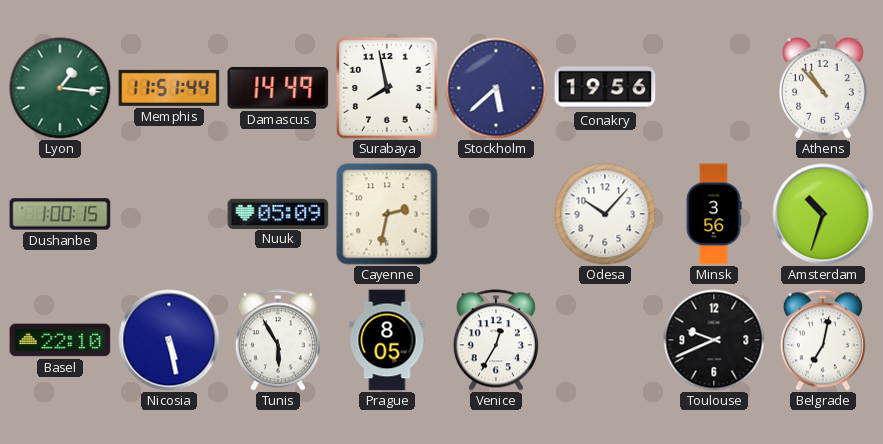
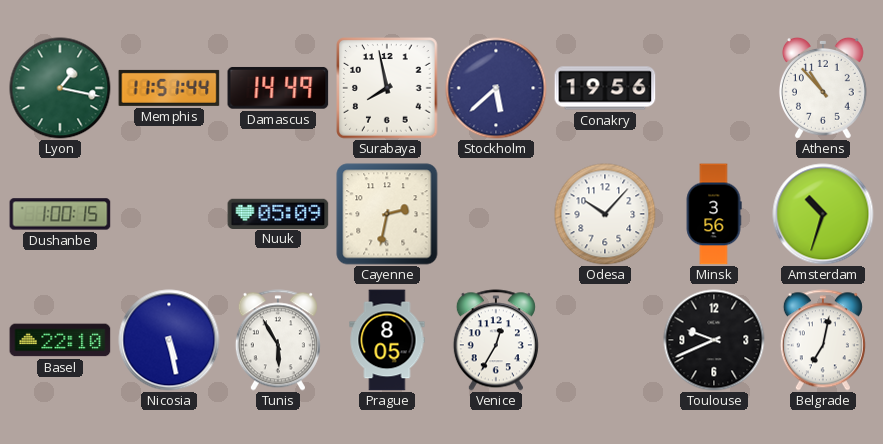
Lyon: 1:16 -> 1:17 (60, 88)
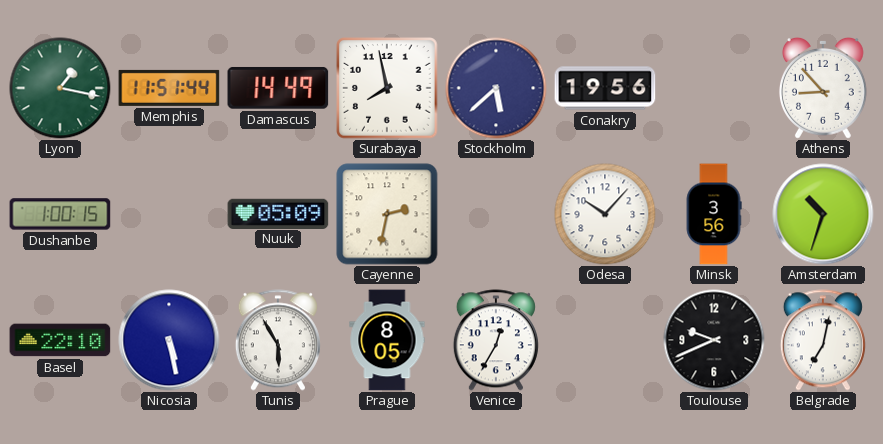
Athens: 10:53 -> 8:53 (823, 88)
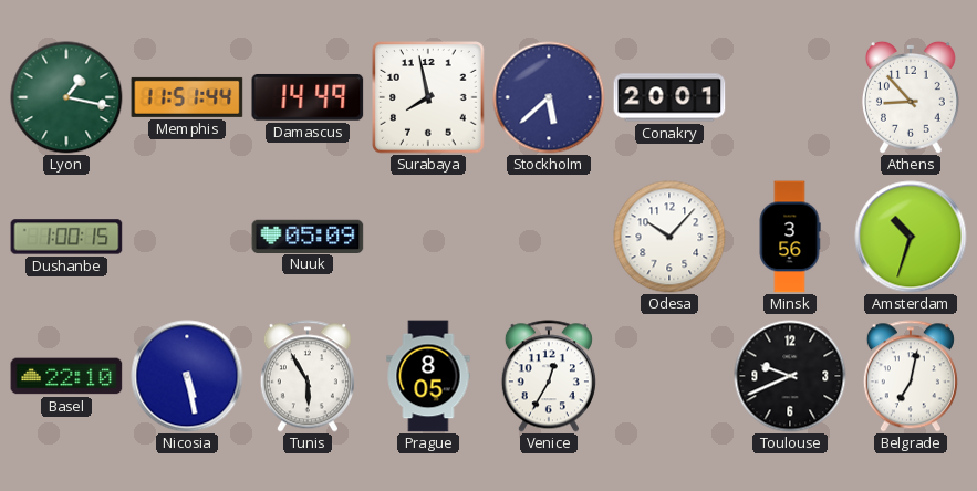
Conakry: 19:56 -> 20:01 (669, 97)
Cayenne: 2:32 -> none (387, 214)
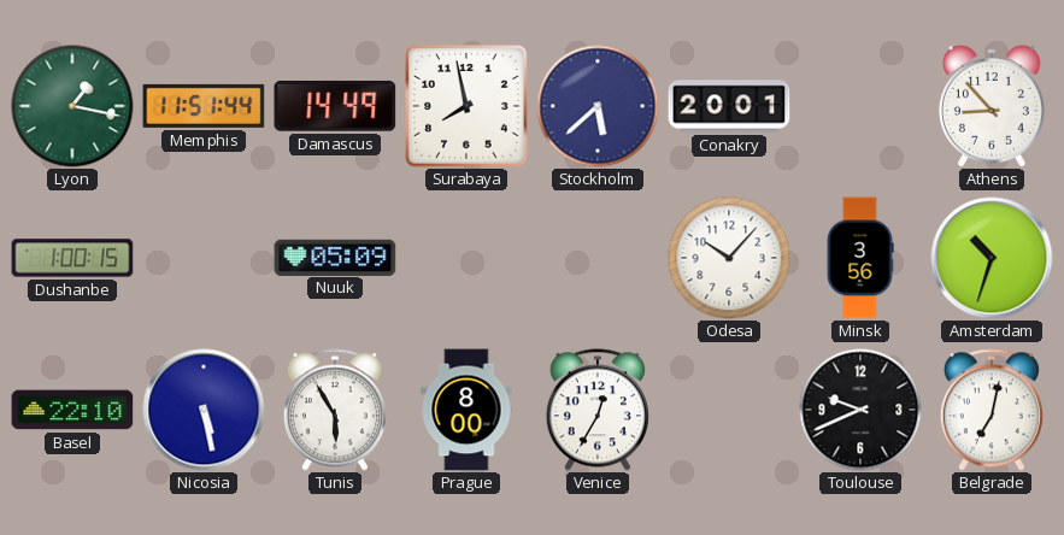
Prague: 8:05 -> 8:00 (466, 410)
